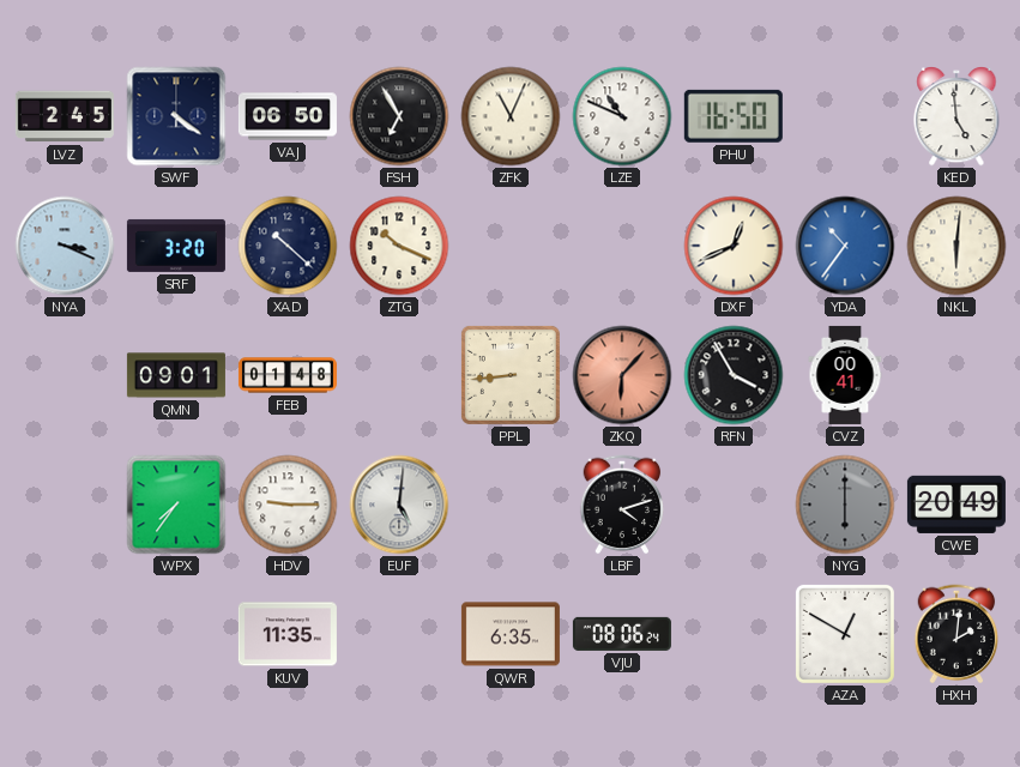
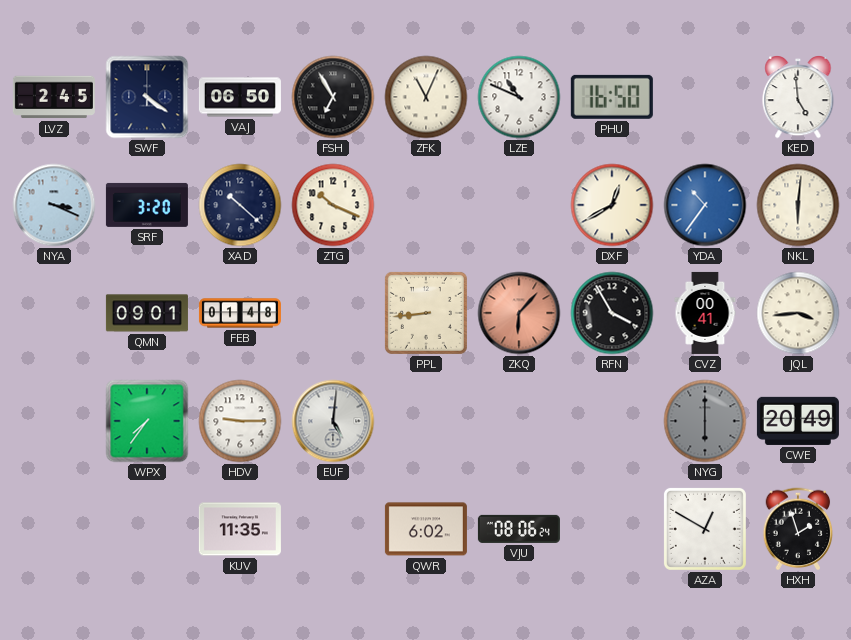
DXF: 12:41 -> 12:40 (612, 205)
JQL: none -> 3:44 (798, 313)
LBF: 4:12 -> none (622, 505)
QWR: 6:35 -> 6:02 (426, 529)
HXH: 2:01 -> 1:57 (798, 529)
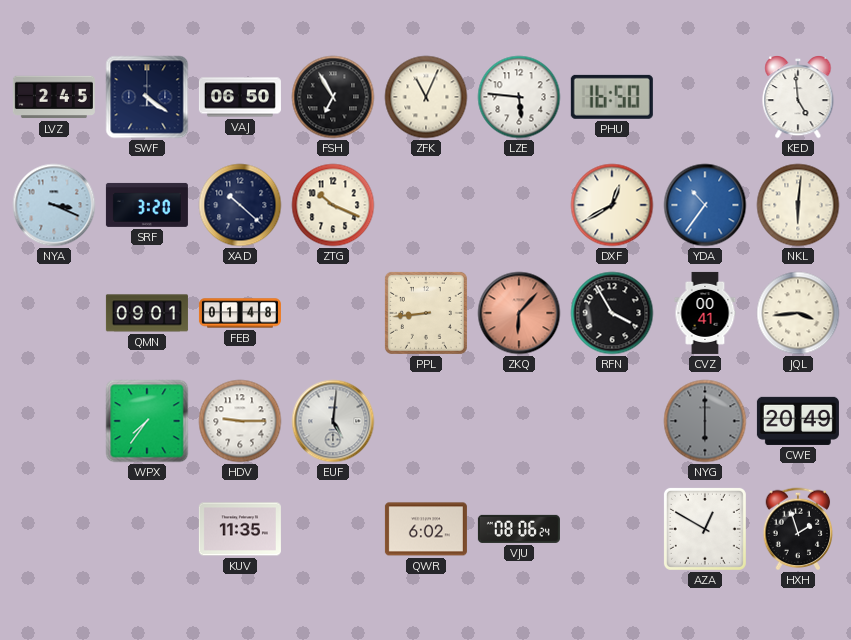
LZE: 10:49 -> 5:46 (519, 97)
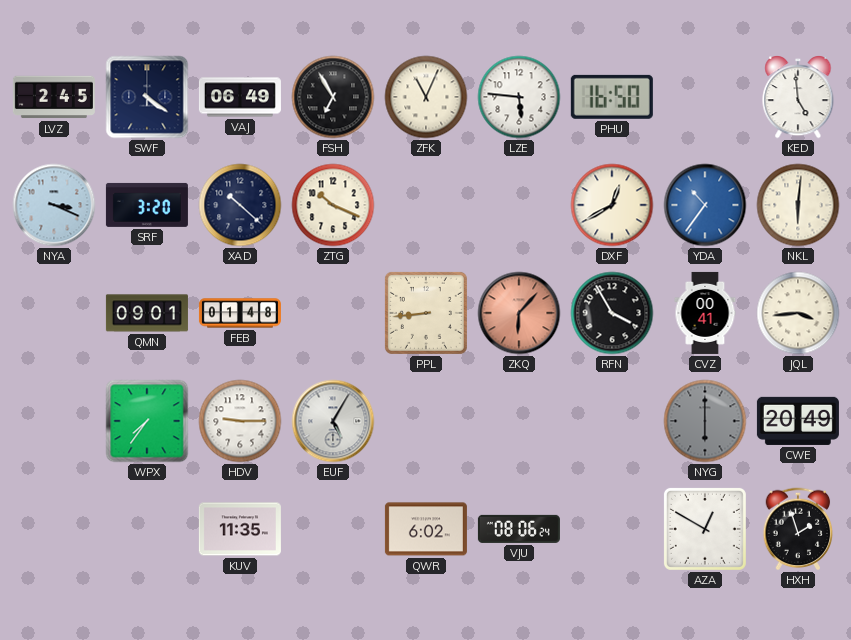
VAJ: 06:50 -> 06:49 (240, 97)
EUF: 5:01 -> 5:05 (333, 421)
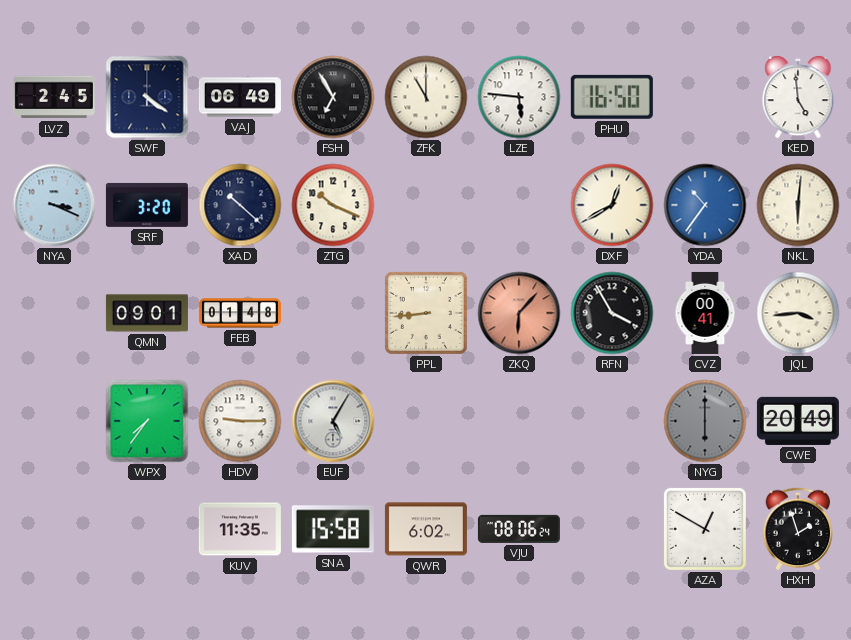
ZFK: 11:04 -> 11:00 (426, 97)
SNA: none -> 15:58 (333, 529)
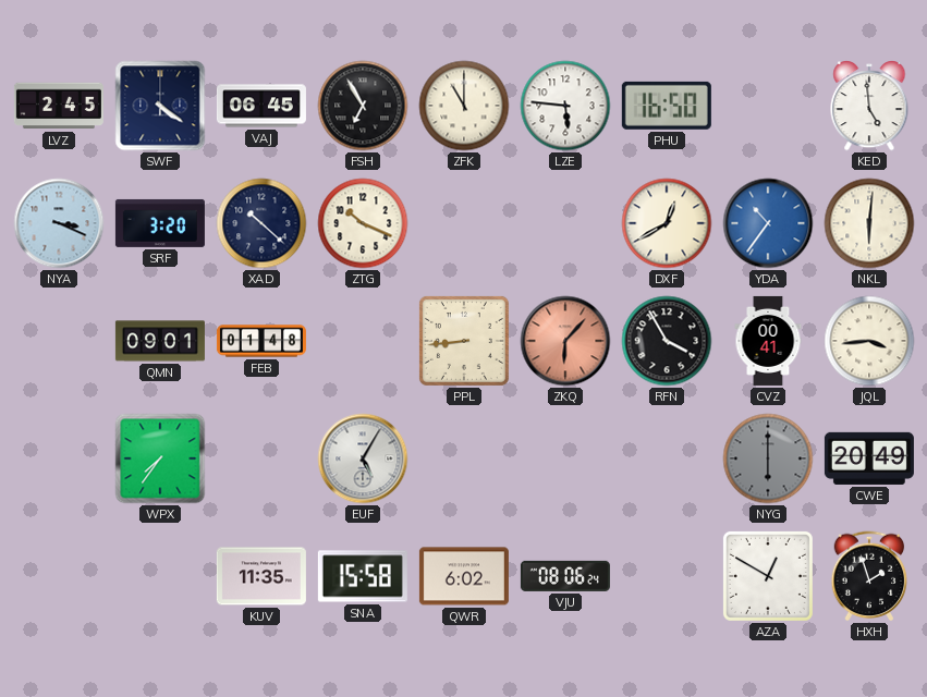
VAJ: 06:49 -> 06:45 (261, 106)
HDV: 9:15 -> none (240, 421)
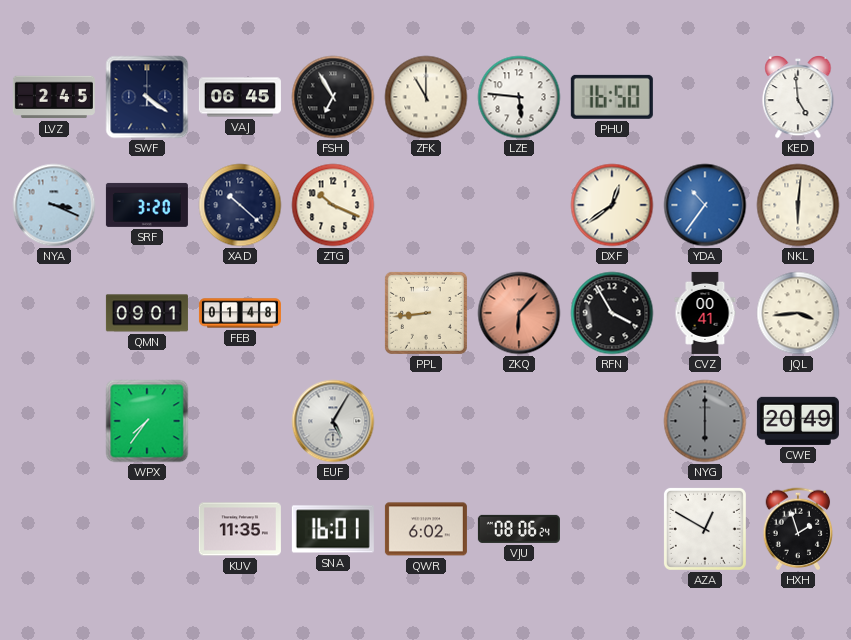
DXF: 12:40 -> 12:39 (612, 205)
SNA: 15:58 -> 16:01 (333, 529)
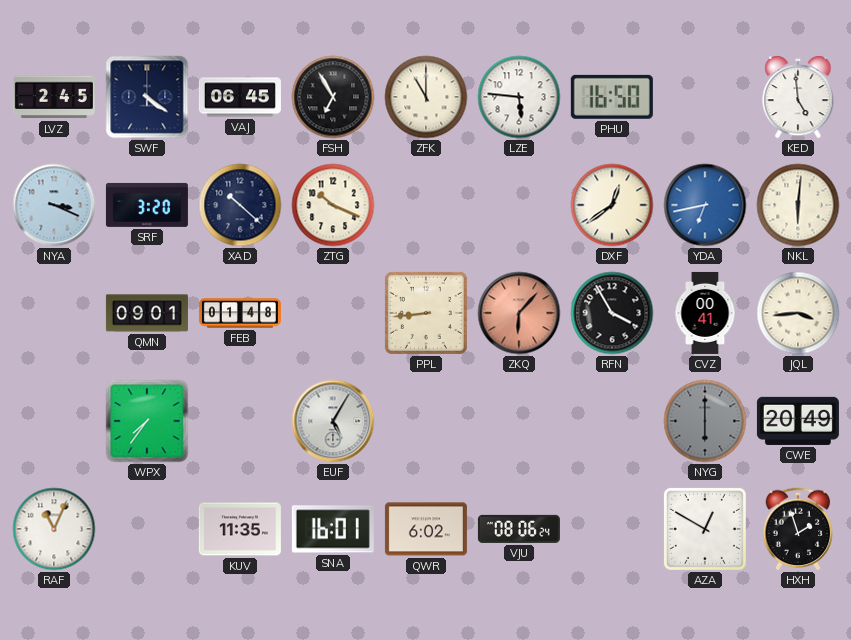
YDA: 10:36 -> 6:43 (705, 205)
RAF: none -> 11:04 (54, 529)
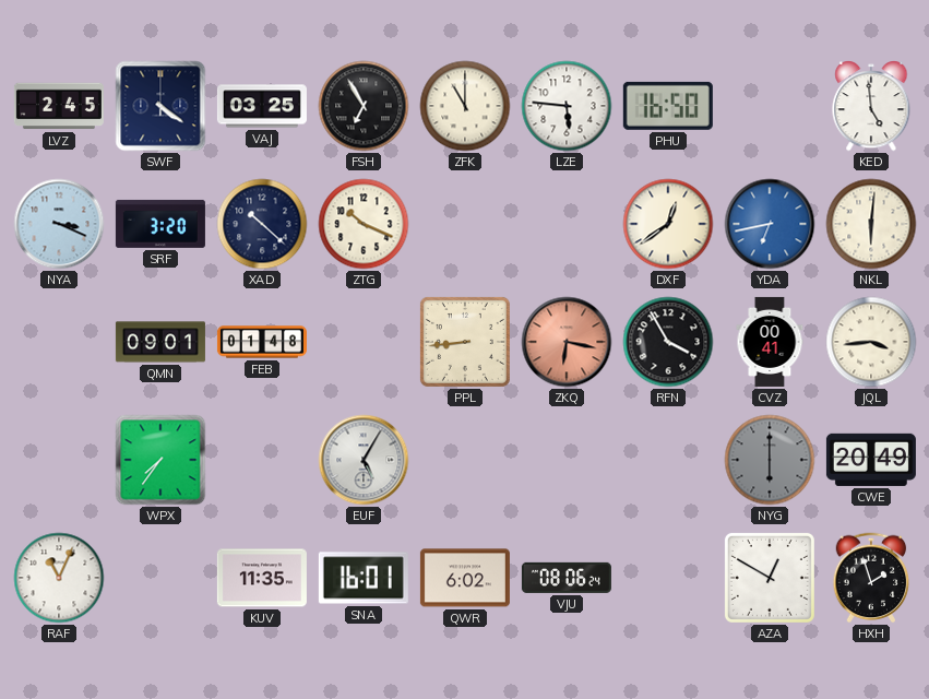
VAJ: 06:45 -> 03:25 (262, 106)
ZKQ: 6:07 -> 6:17 (567, 342)
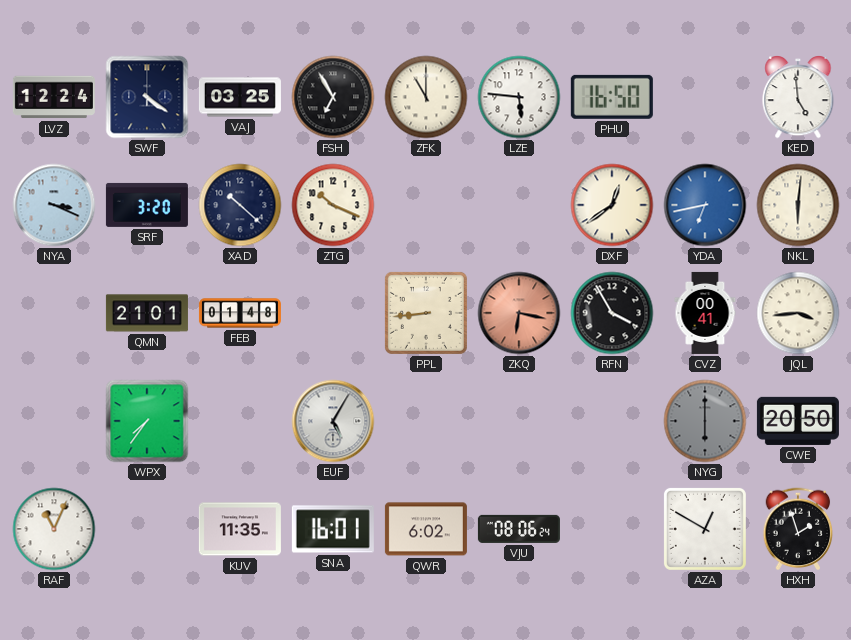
LVZ: 2:45 -> 12:24 (54, 97)
QMN: 09:01 -> 21:01 (147, 313)
CWE: 20:49 -> 20:50 (798, 421)
